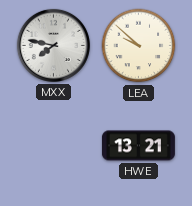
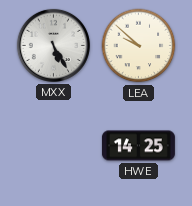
MXX: 7:47 -> 5:25 (53, 45)
HWE: 13:21 -> 14:25 (138, 146)
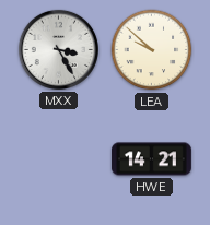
MXX: 5:25 -> 3:25 (58, 49)
HWE: 14:25 -> 14:21 (151, 159)
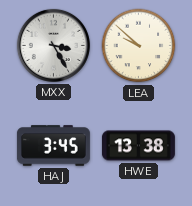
HAJ: none -> 3:45 (53, 146)
HWE: 14:21 -> 13:38 (138, 146)
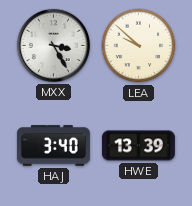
HAJ: 3:45 -> 3:40 (53, 146)
HWE: 13:38 -> 13:39 (138, 146)
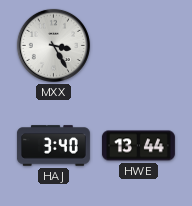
LEA: 9:52 -> none (139, 46)
HWE: 13:39 -> 13:44 (138, 146)
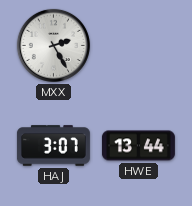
MXX: 3:25 -> 2:25 (53, 45)
HAJ: 3:40 -> 3:07 (53, 146)
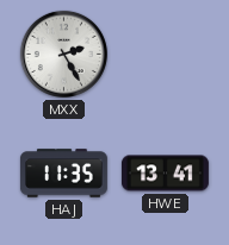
HAJ: 3:07 -> 11:35 (63, 174)
HWE: 13:44 -> 13:41 (165, 174)
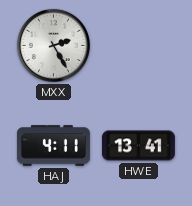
HAJ: 11:35 -> 4:11 (53, 146)
